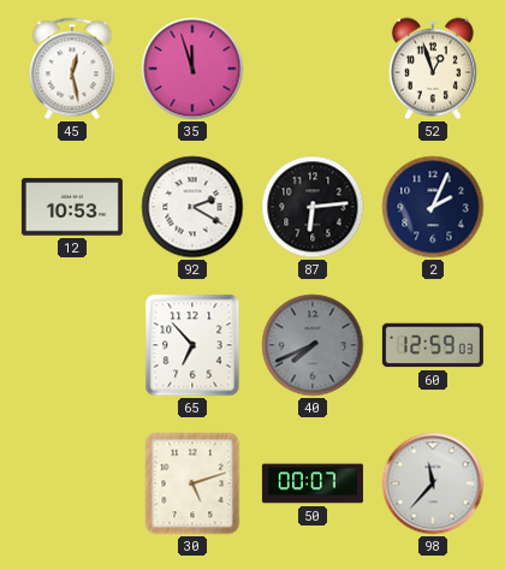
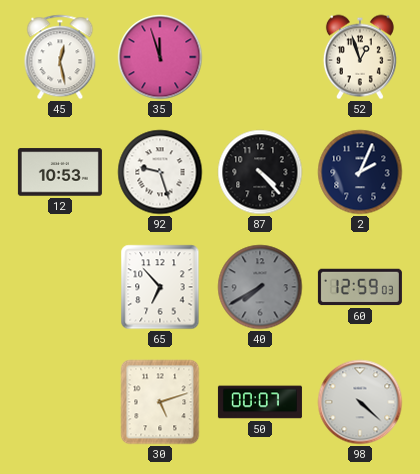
92: 2:20 -> 9:27 (160, 172)
87: 6:14 -> 4:23 (260, 172)
40: 7:41 -> 7:40 (260, 287)
98: 11:37 -> 4:22 (360, 402)
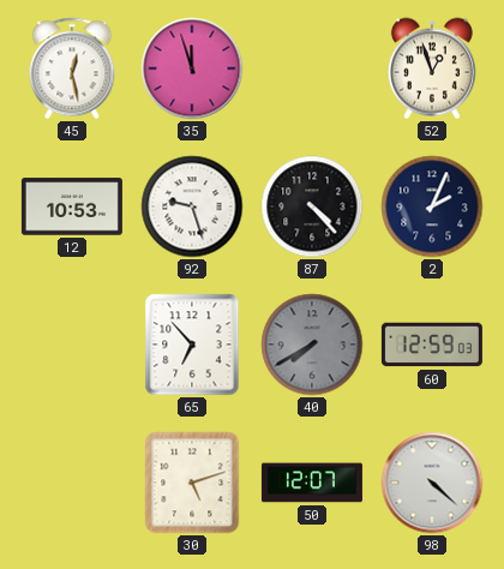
50: 00:07 -> 12:07 (312, 483)
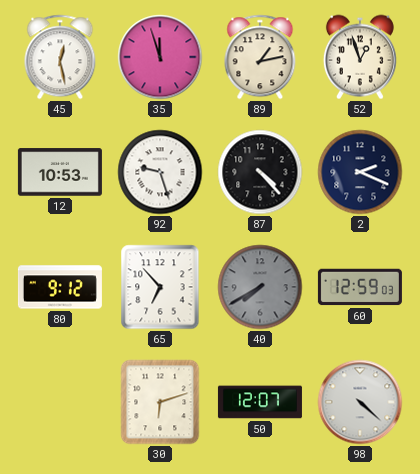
89: none -> 1:13 (260, 57)
2: 2:04 -> 2:19 (360, 172)
80: none -> 9:12 (60, 287)
30: 5:12 -> 6:12 (160, 402)
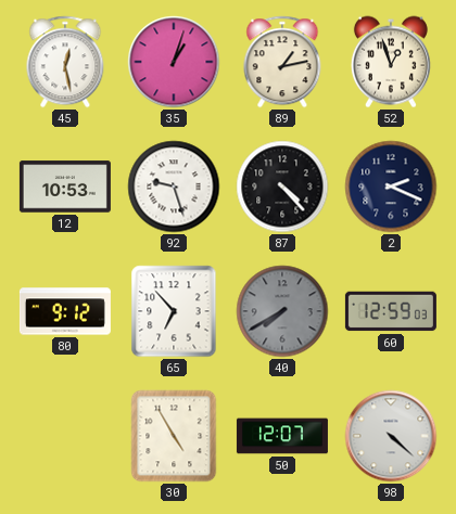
35: 11:57 -> 1:03 (174, 62)
30: 6:12 -> 4:55 (174, 436)
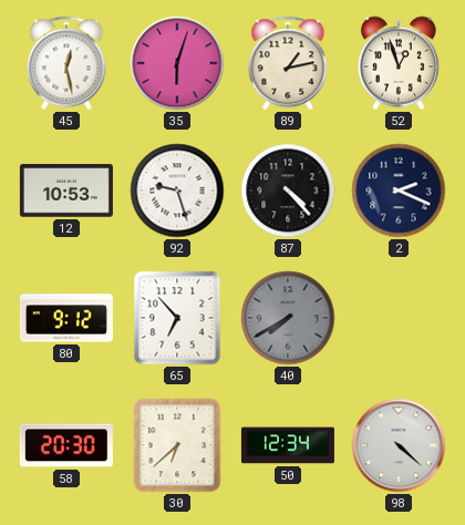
35: 1:03 -> 6:03 (177, 63)
60: 12:59 -> none (391, 311)
58: none -> 20:30 (66, 445)
30: 4:55 -> 6:38 (177, 445)
50: 12:07 -> 12:34 (288, 445)
